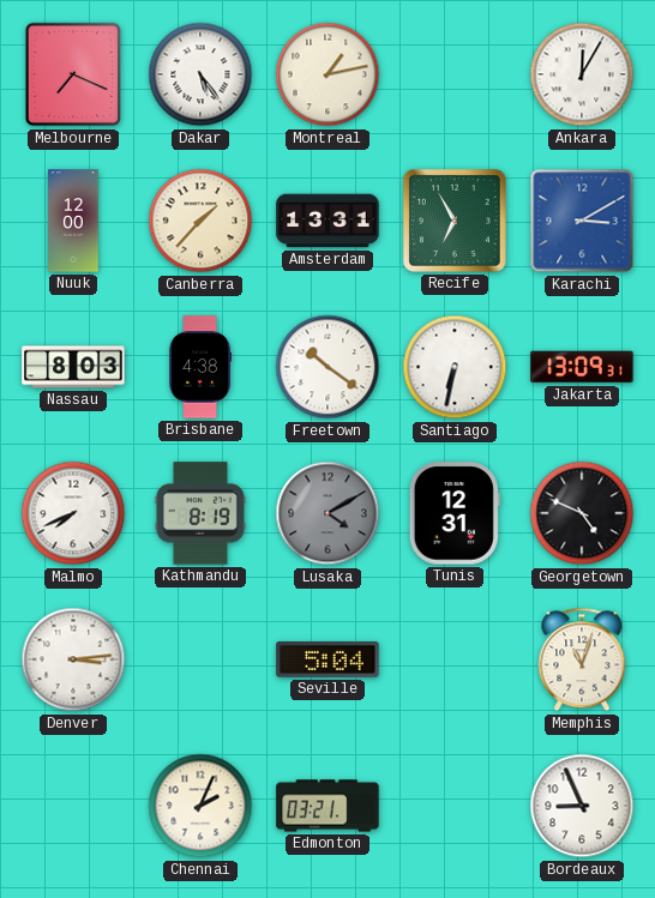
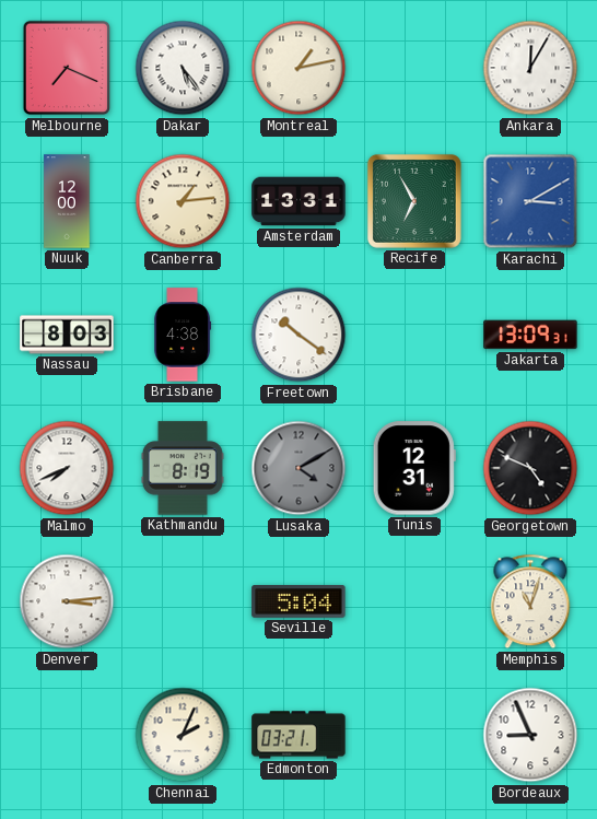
Canberra: 1:37 -> 1:14 (183, 201)
Santiago: 6:32 -> none (455, 367)
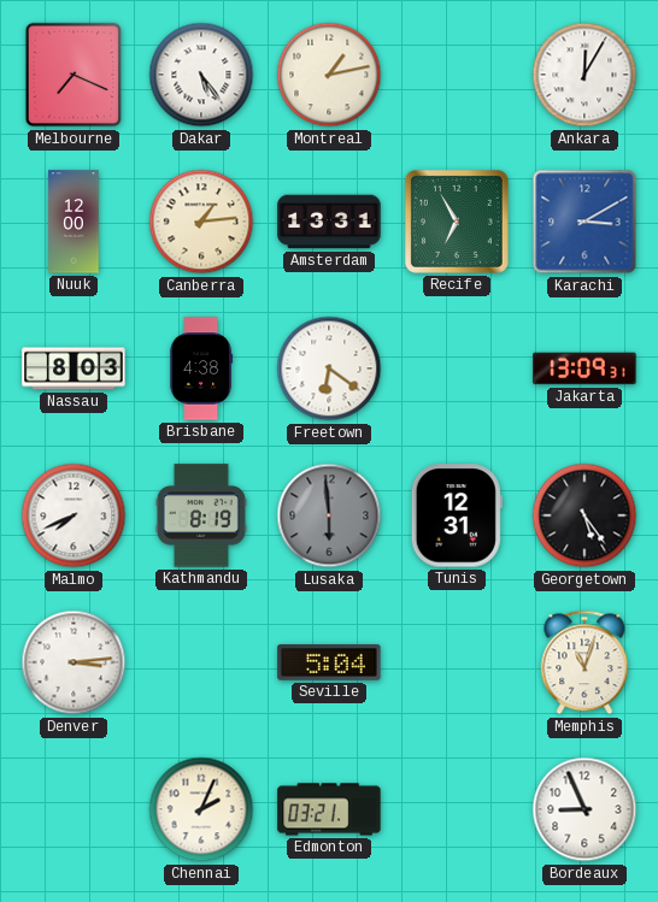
Freetown: 10:21 -> 6:21 (329, 369)
Lusaka: 4:10 -> 5:59 (329, 515)
Georgetown: 4:49 -> 5:24 (584, 515)
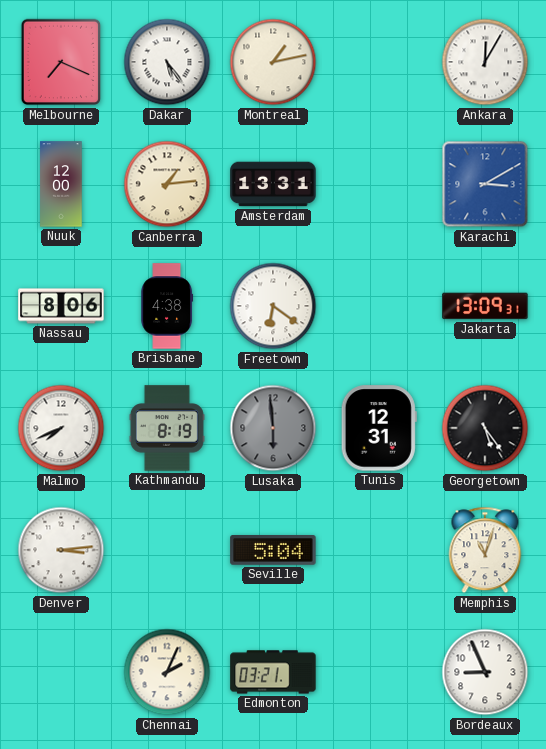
Recife: 6:55 -> none (457, 222)
Nassau: 8:03 -> 8:06 (61, 306)
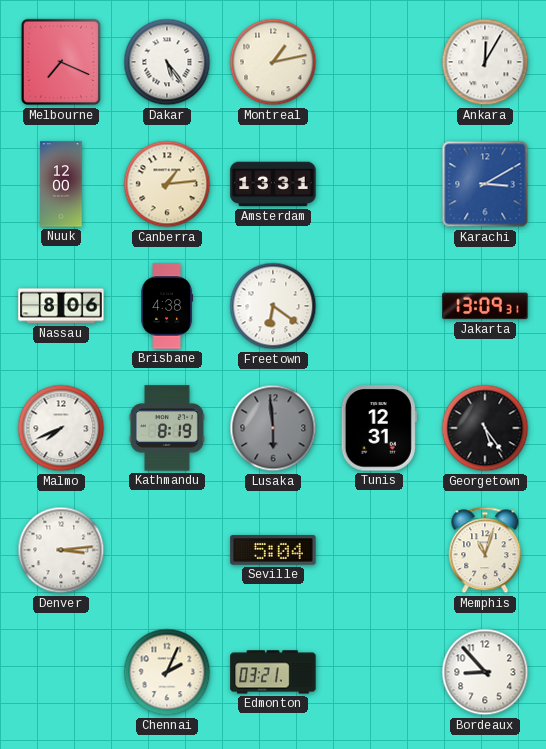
Bordeaux: 8:56 -> 8:53 (485, 672)
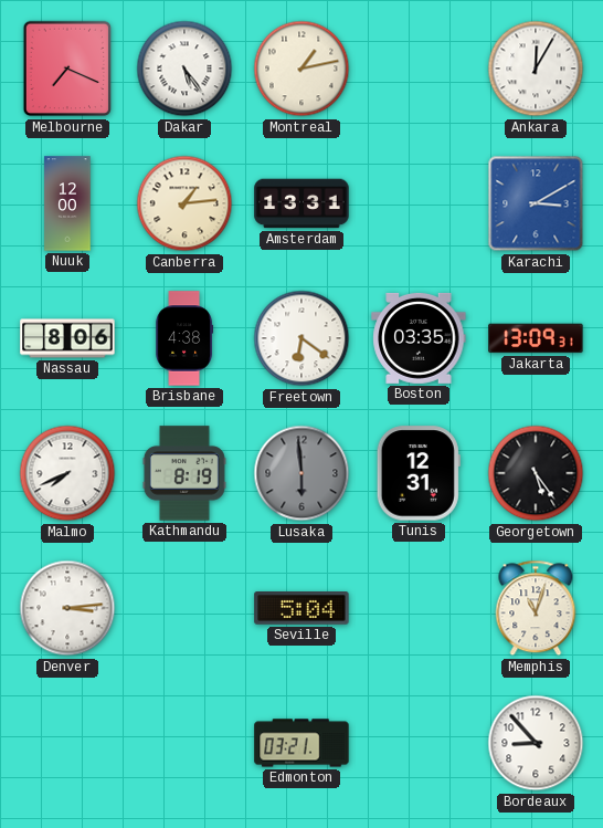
Boston: none -> 03:35 (419, 338)
Chennai: 2:04 -> none (167, 672)
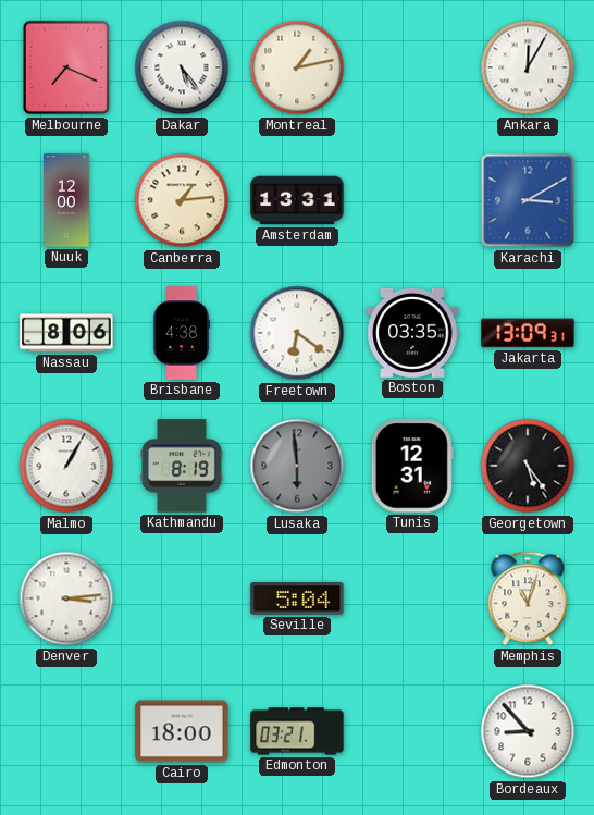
Malmo: 7:41 -> 1:05 (66, 466)
Cairo: none -> 18:00 (182, 731)
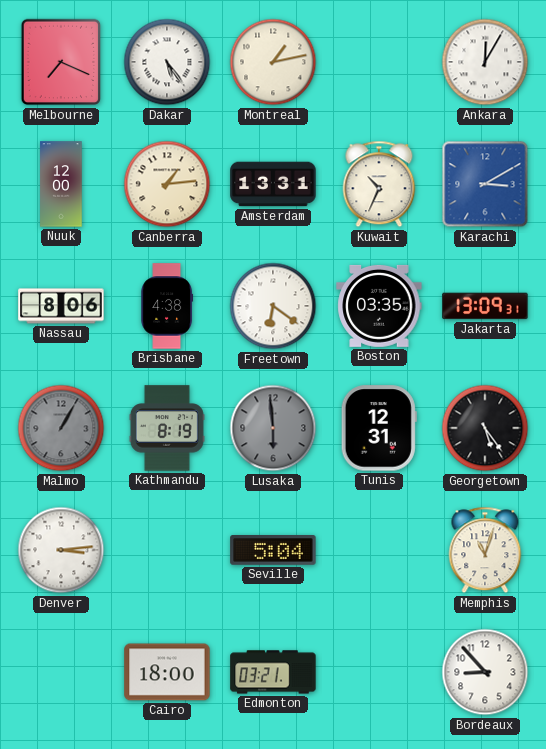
Kuwait: none -> 10:34 (379, 184)
Malmo dial: white -> grey (61, 428)
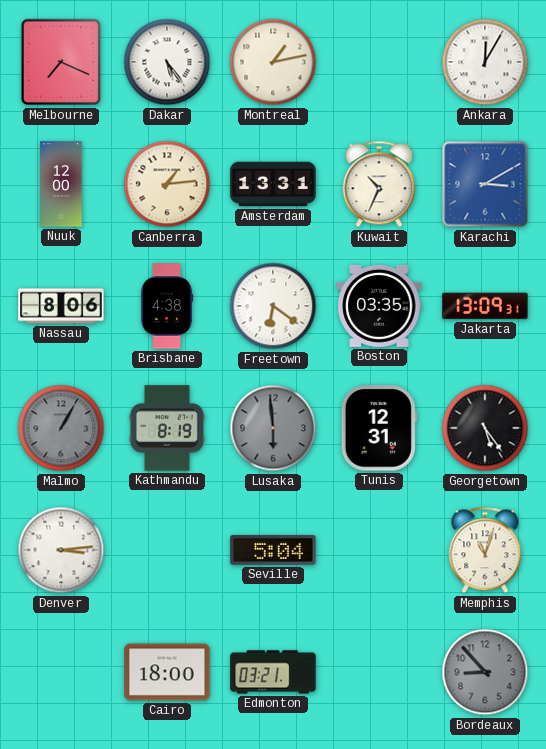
Bordeaux dial: white -> grey (485, 672)
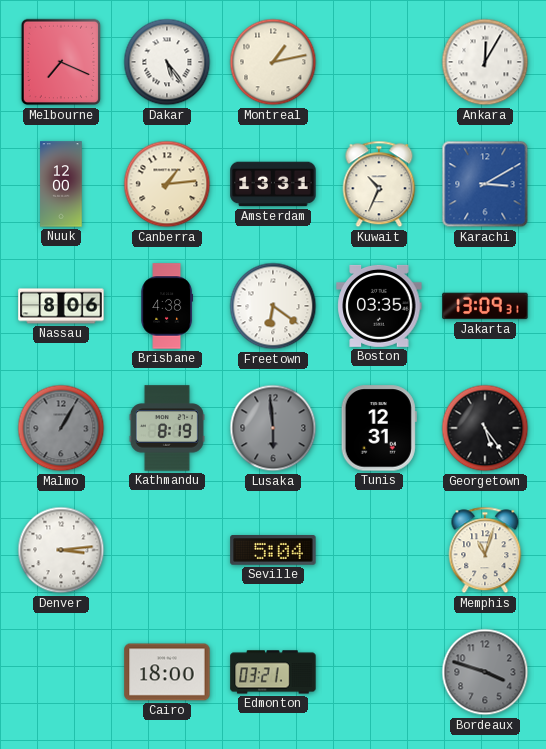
Bordeaux: 8:53 -> 3:48 (485, 672)
